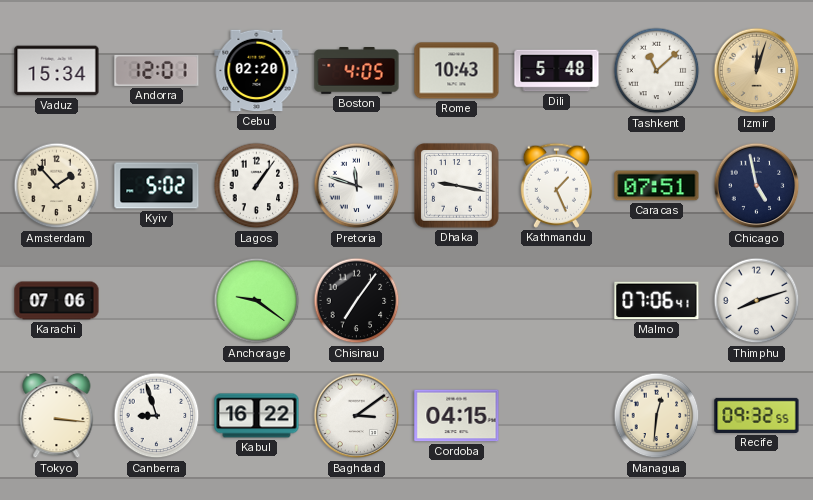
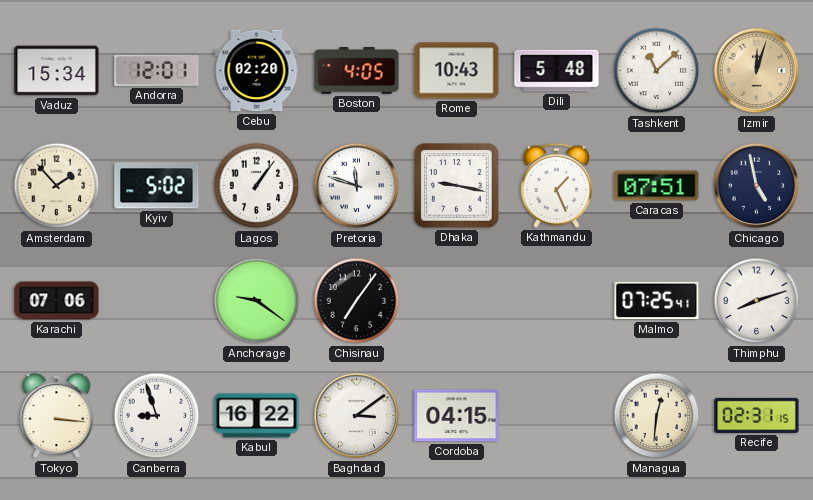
Malmo: 07:06 -> 07:25 (657, 301)
Recife: 09:32 -> 02:31 (757, 415)
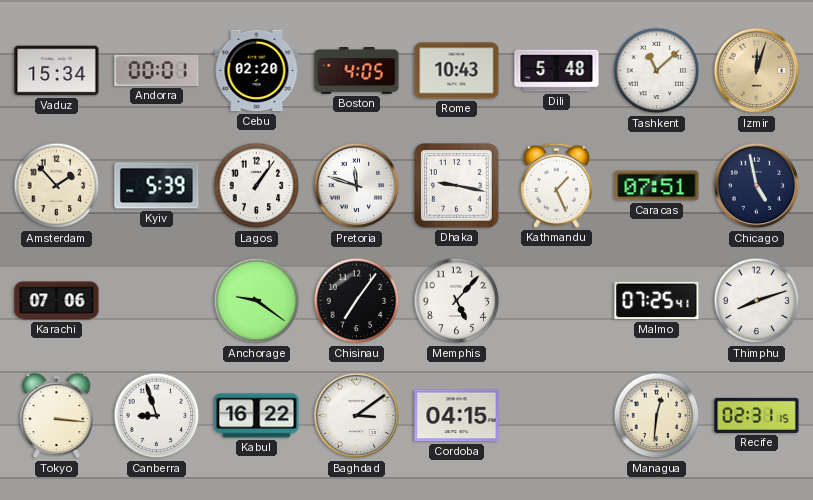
Andorra: 12:01 -> 00:01 (157, 70)
Kyiv: 5:02 -> 5:39 (157, 186)
Memphis: none -> 5:07 (457, 301)
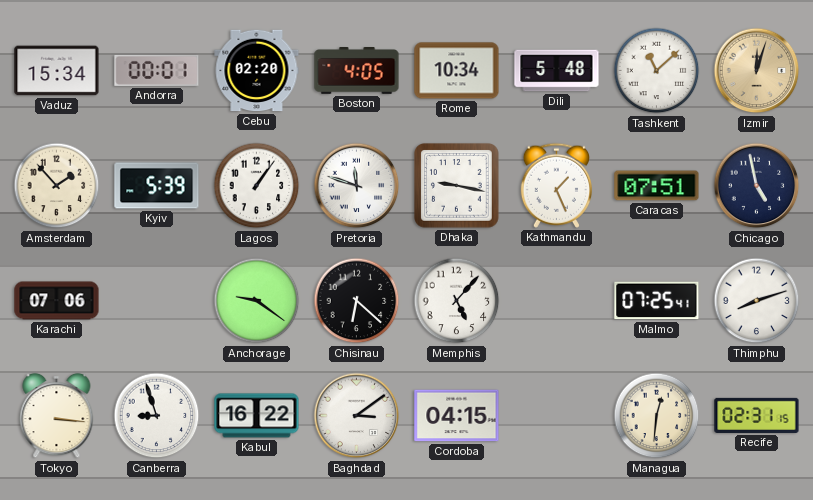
Rome: 10:43 -> 10:34 (457, 71)
Chisinau: 7:06 -> 6:22 (357, 301)
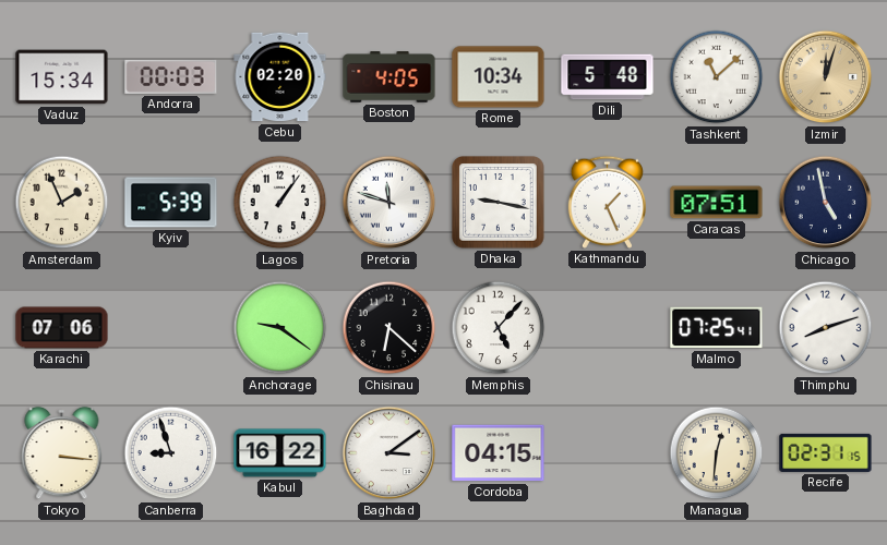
Andorra: 00:01 -> 00:03 (171, 76)
Amsterdam: 1:53 -> 1:56 (62, 203)
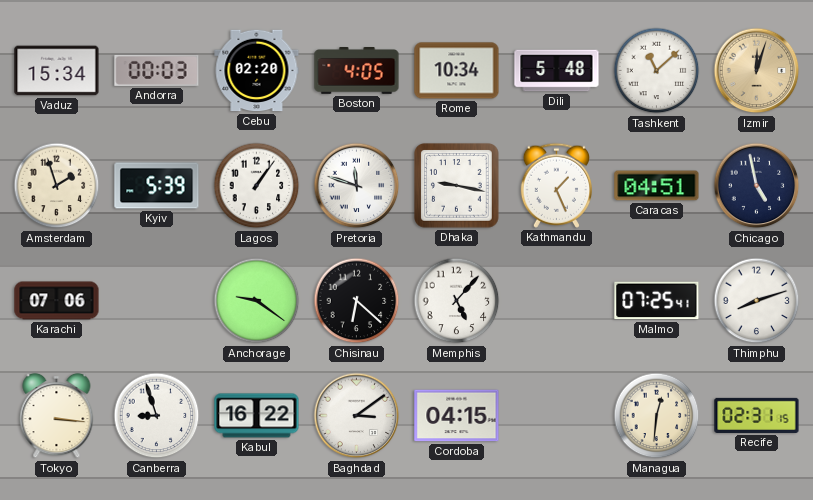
Amsterdam: 1:56 -> 1:57 (57, 186)
Caracas: 07:51 -> 04:51 (657, 186)
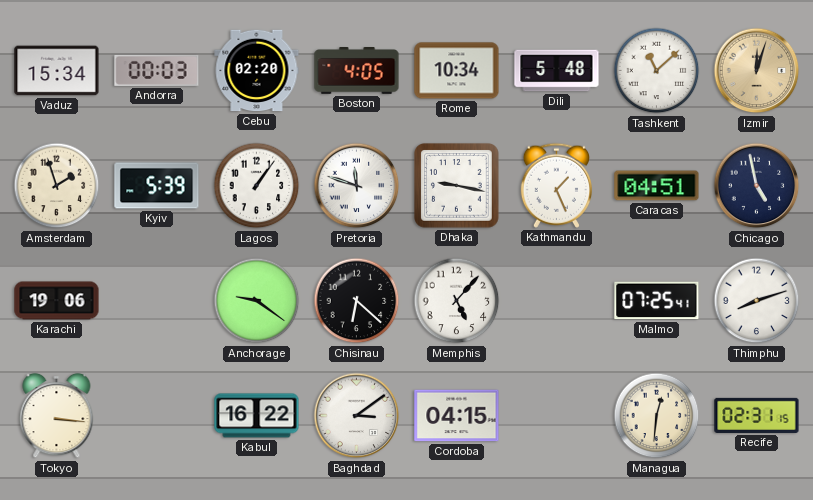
Karachi: 07:06 -> 19:06 (57, 301)
Canberra: 8:57 -> none (157, 416)
